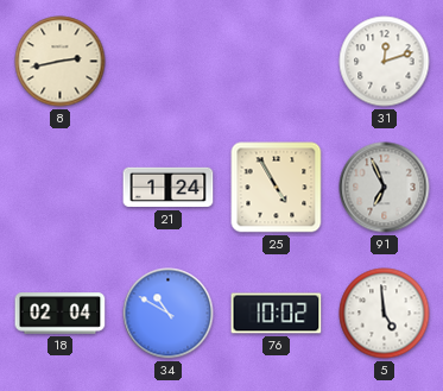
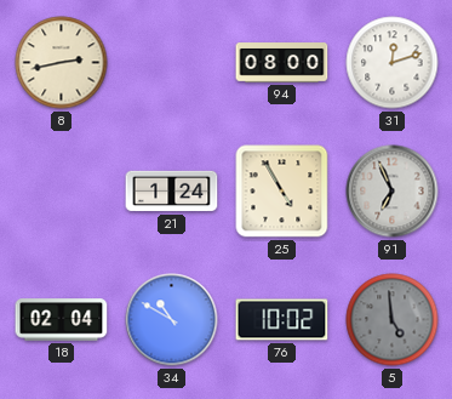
94: none -> 08:00 (282, 63)
5 dial: white -> grey (393, 320)
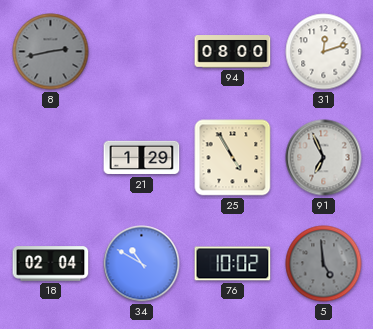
8 dial: cream -> grey (51, 52)
21: 1:24 -> 1:29 (142, 158)
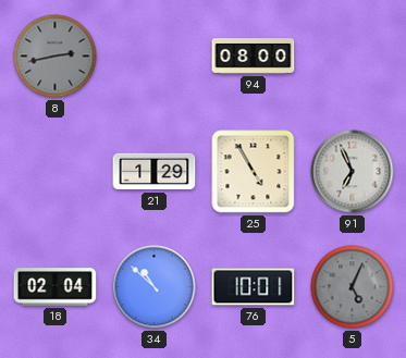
31: 12:12 -> none (324, 52)
34: 10:50 -> 10:52 (155, 287)
76: 10:02 -> 10:01 (254, 287)
5: 4:59 -> 5:04 (353, 287)
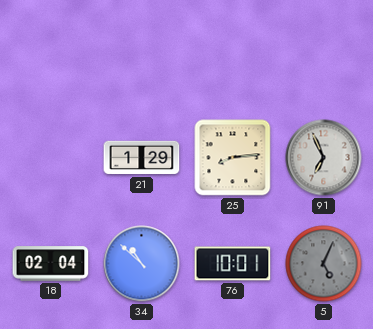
8: 2:43 -> none (56, 57)
94: 08:00 -> none (254, 57)
25: 4:55 -> 8:14 (233, 158)
